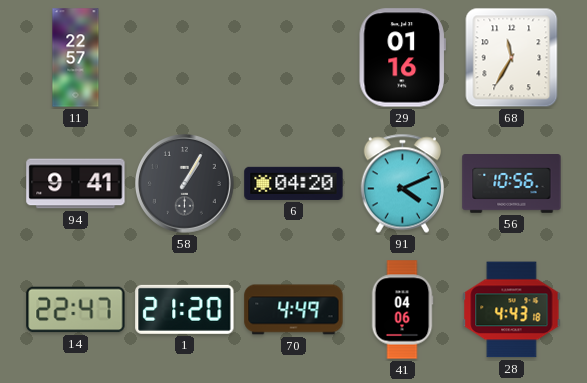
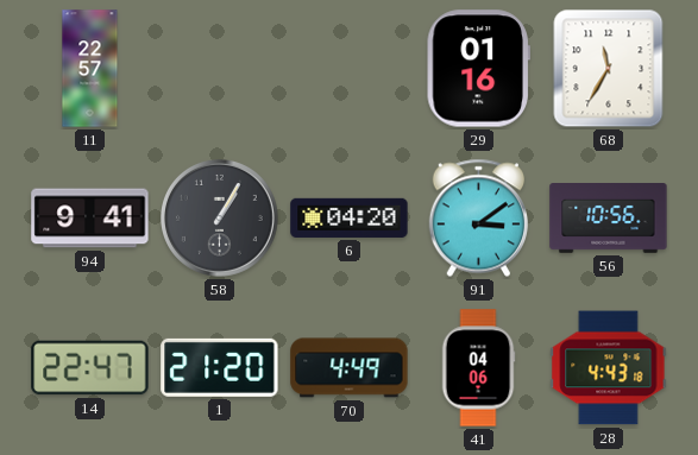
91: 4:11 -> 3:09 (478, 219)
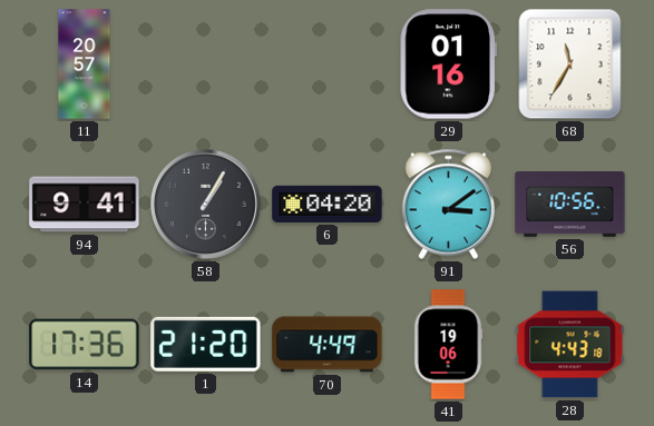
11: 22:57 -> 20:57 (85, 65)
14: 22:47 -> 17:36 (85, 345)
41: 04:06 -> 19:06 (448, 345)
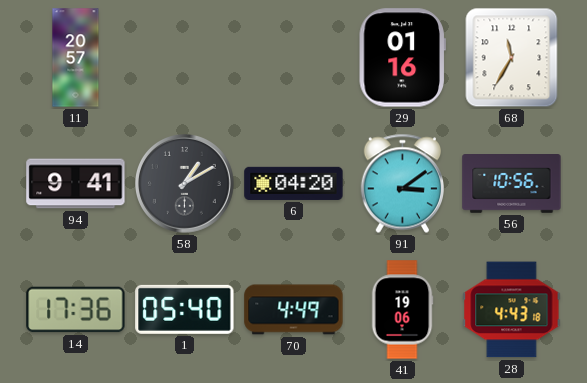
58: 1:05 -> 1:10 (185, 184)
1: 21:20 -> 05:40 (185, 309)
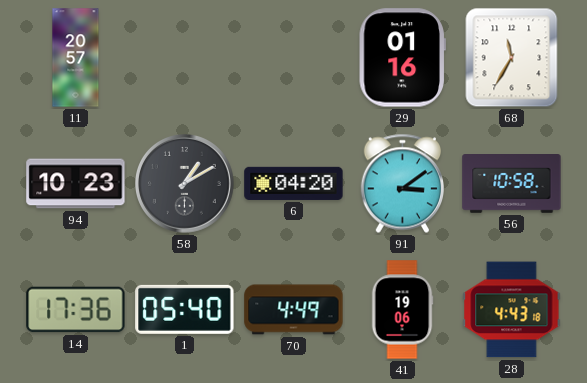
94: 9:41 -> 10:23 (76, 184)
56: 10:56 -> 10:58 (512, 184)
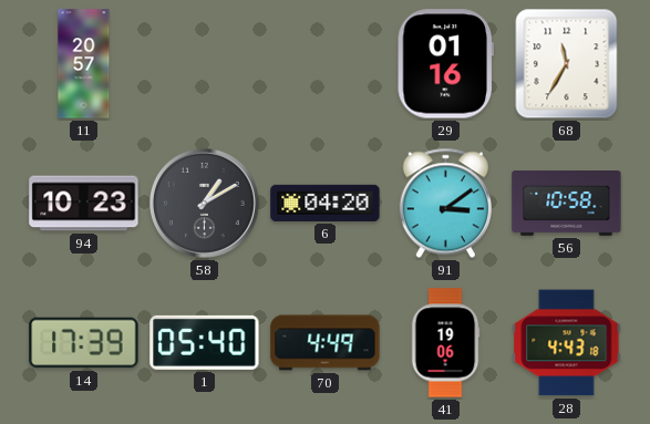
14: 17:36 -> 17:39 (84, 343)
